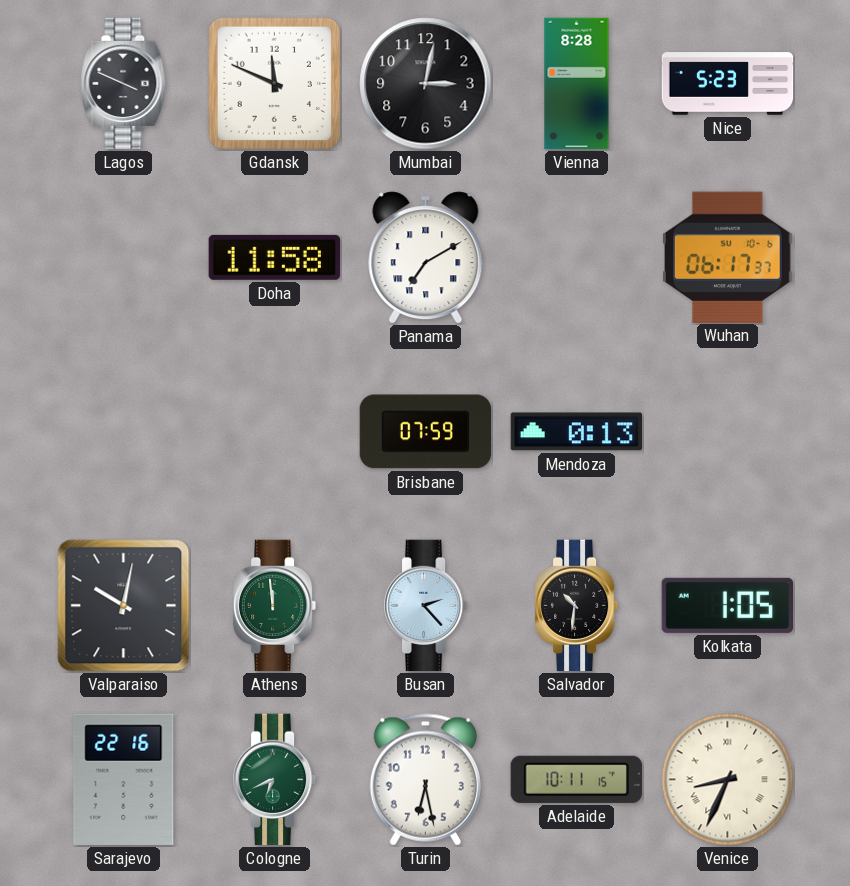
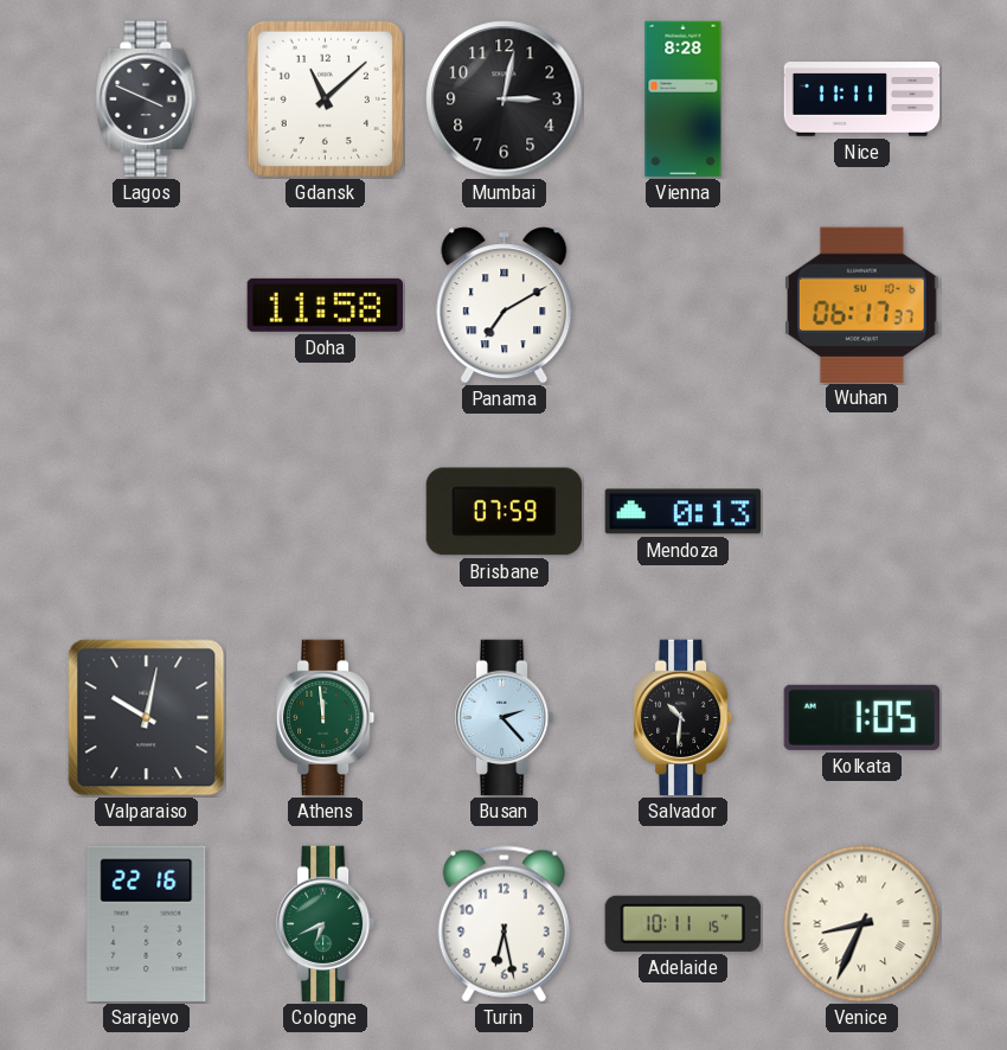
Gdansk: 11:49 -> 11:08 (325, 98)
Nice: 5:23 -> 11:11 (862, 100)
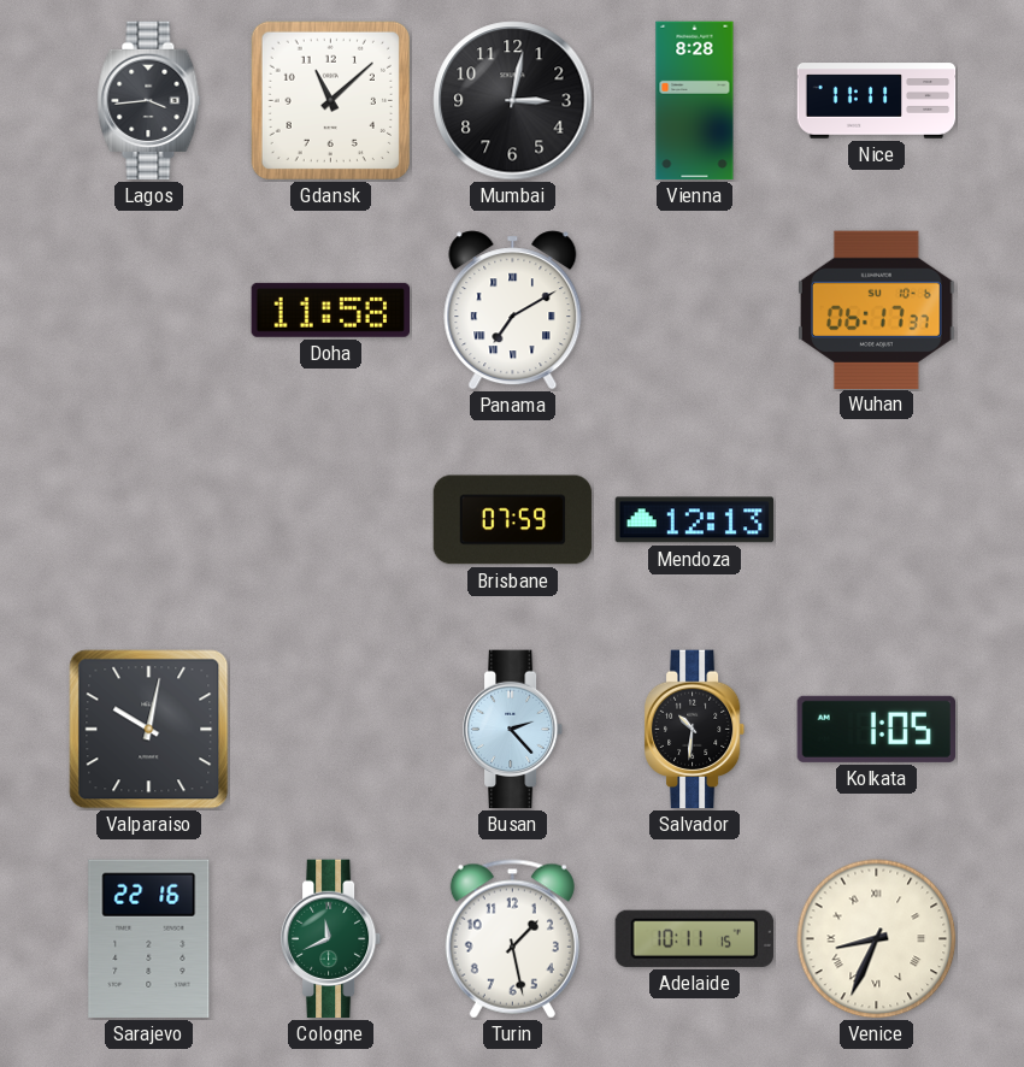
Lagos: 3:49 -> 3:44 (149, 101)
Mendoza: 0:13 -> 12:13 (695, 520)
Athens: 11:59 -> none (326, 718)
Cologne: 6:41 -> 11:41 (331, 939)
Turin: 6:28 -> 1:28 (512, 939)
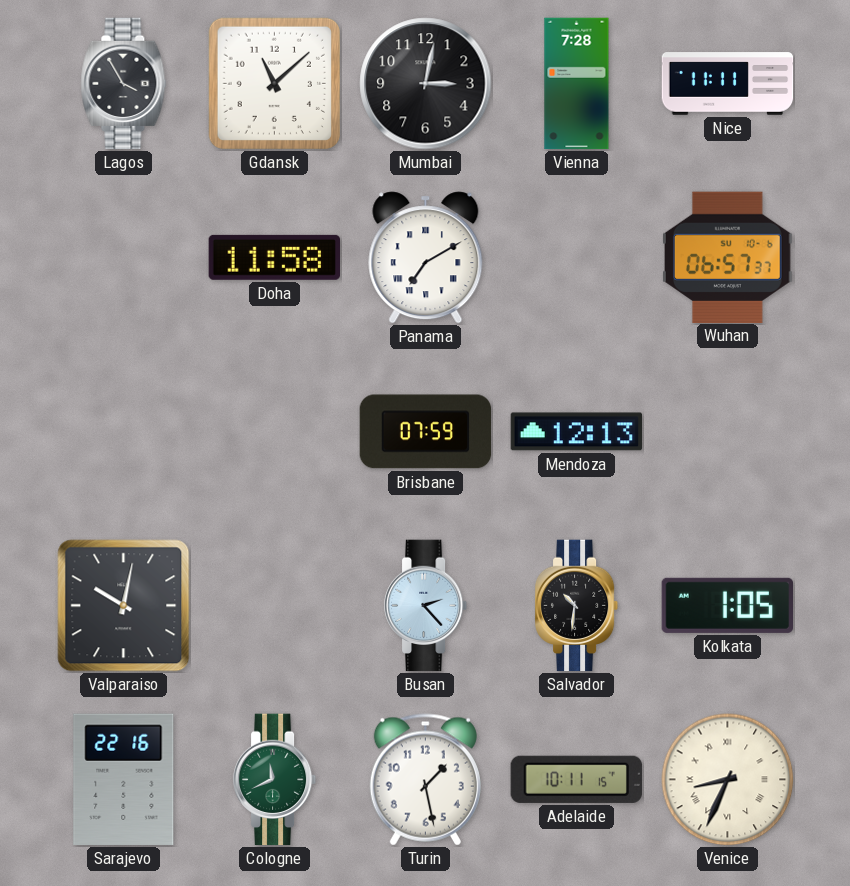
Lagos: 3:44 -> 3:55 (124, 84)
Vienna: 8:28 -> 7:28 (577, 84)
Wuhan: 06:17 -> 06:57 (728, 257)
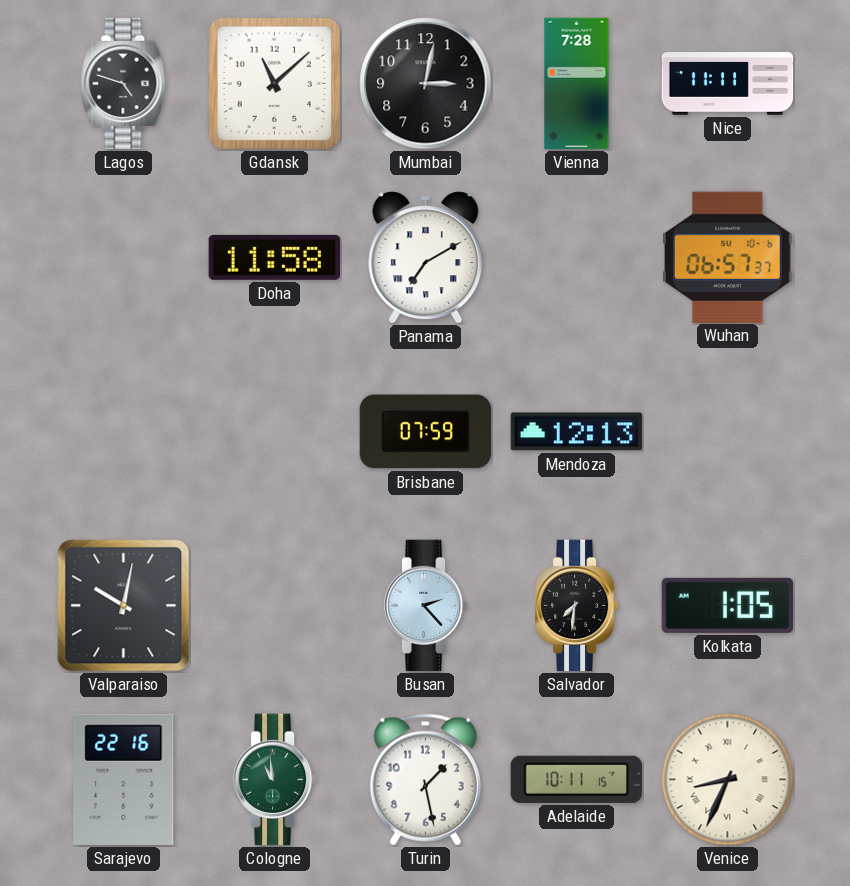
Lagos: 3:55 -> 4:48 (124, 84)
Salvador: 10:31 -> 7:31 (577, 606)
Cologne: 11:41 -> 10:59 (275, 780)
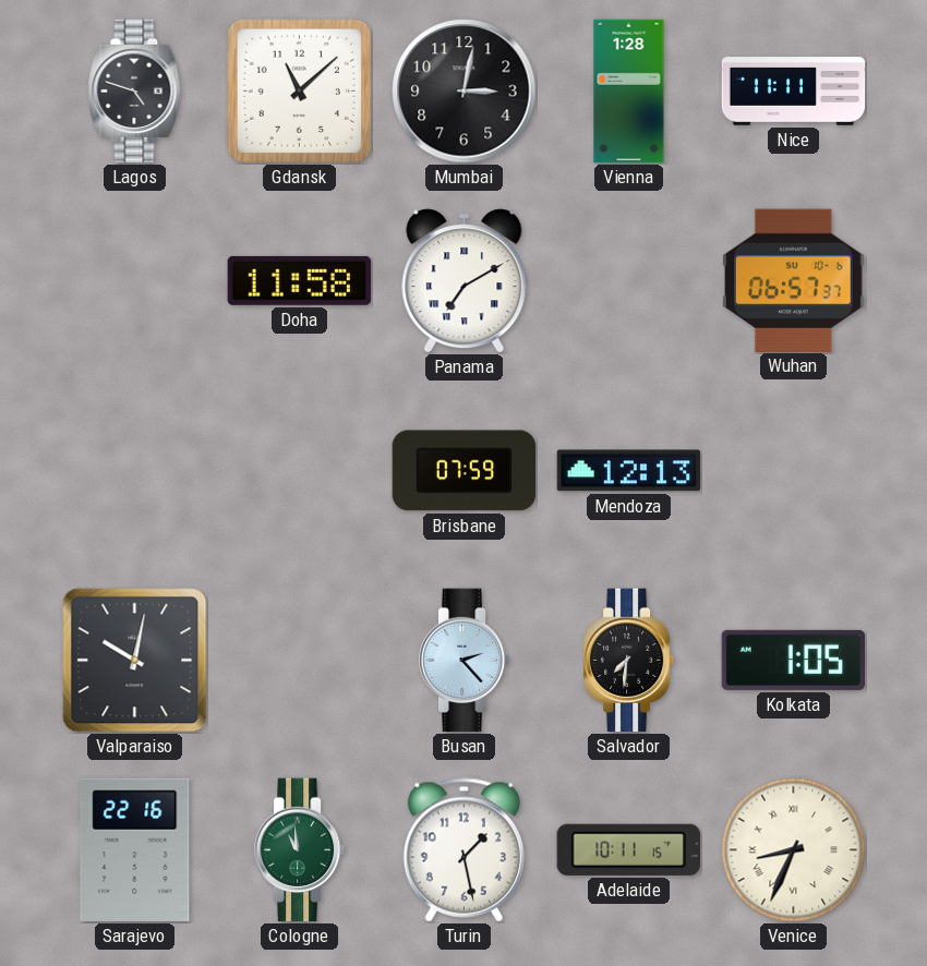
Vienna: 7:28 -> 1:28 (629, 92)
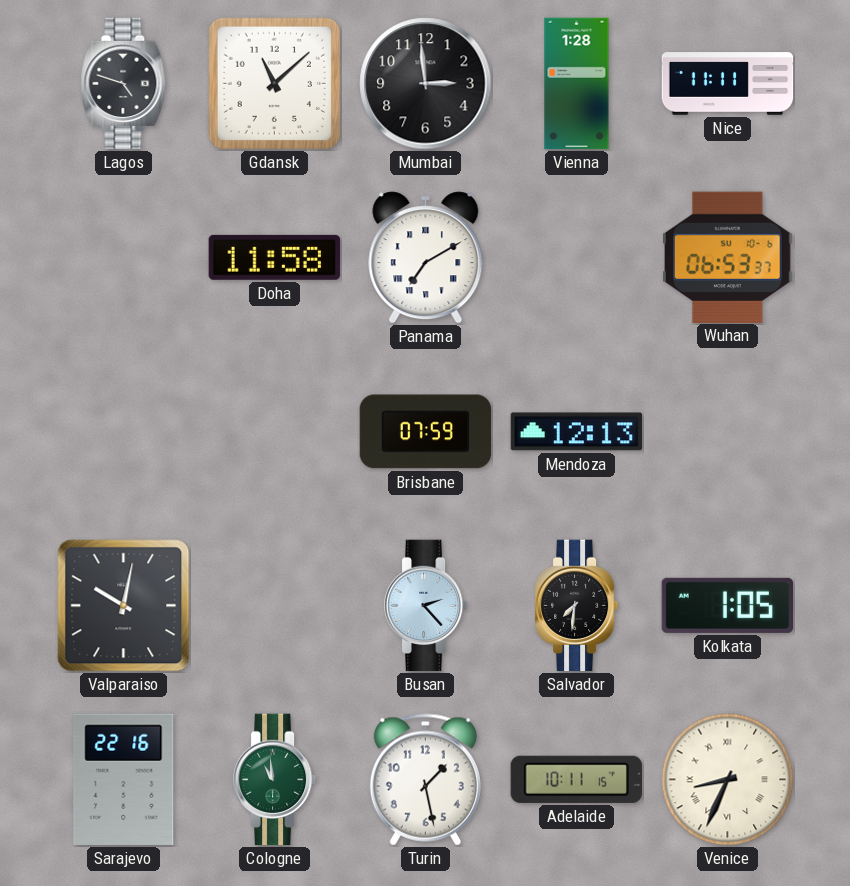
Mumbai: 3:02 -> 2:59 (426, 84)
Wuhan: 06:57 -> 06:53 (728, 257)
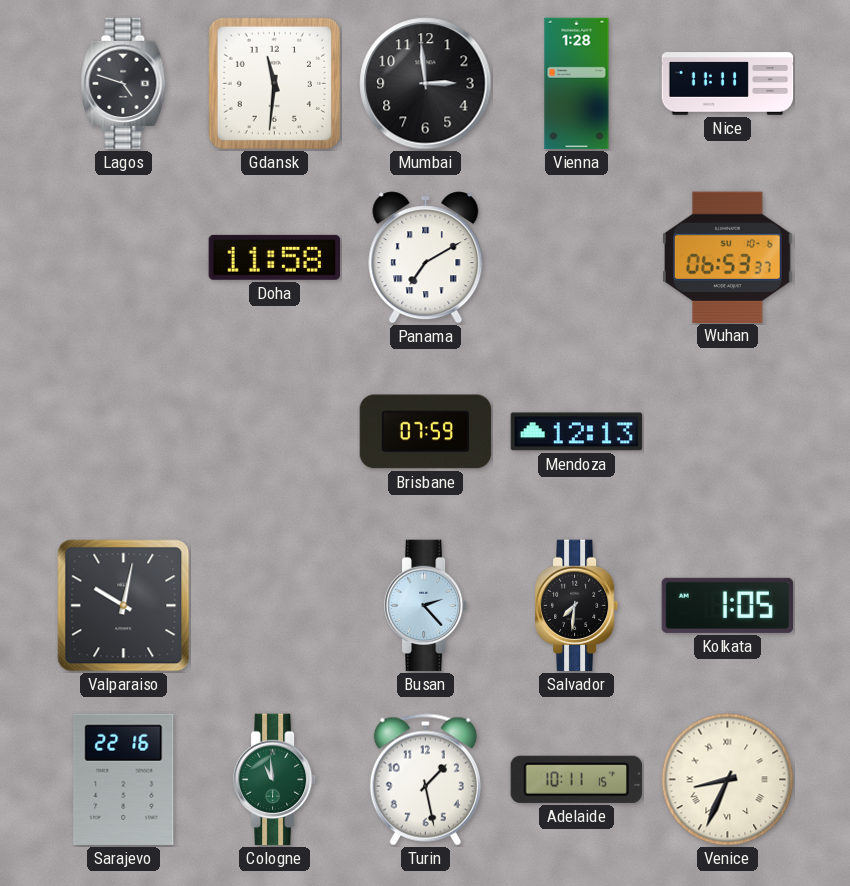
Gdansk: 11:08 -> 11:31 (274, 83)
